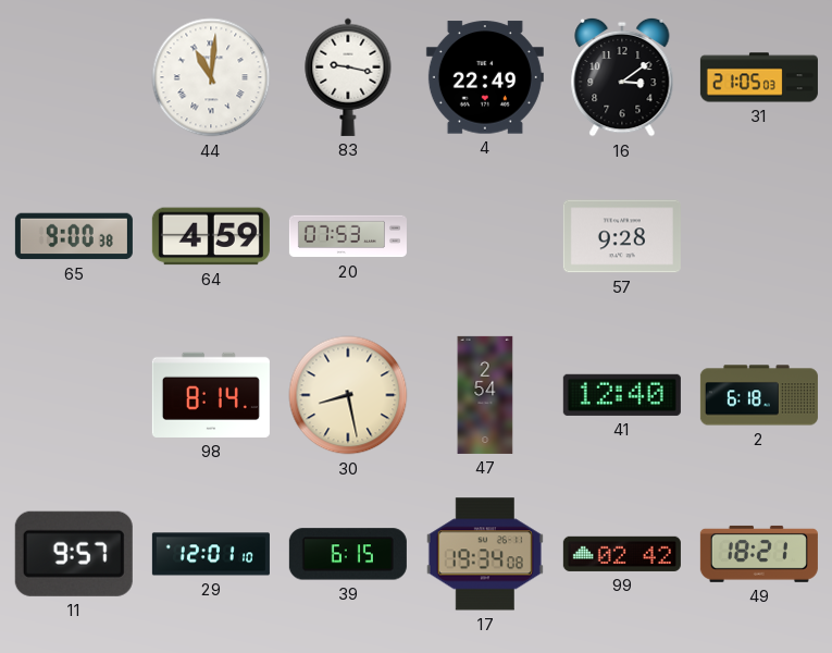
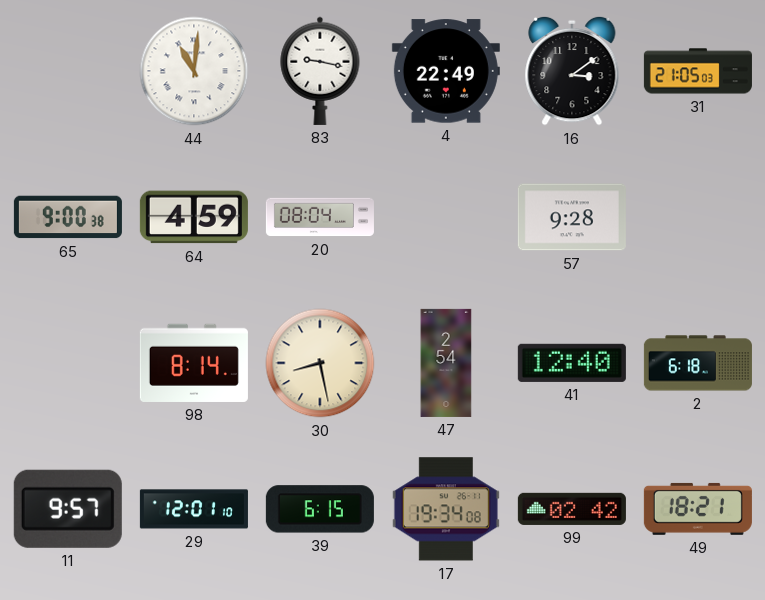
20: 07:53 -> 08:04 (320, 217)
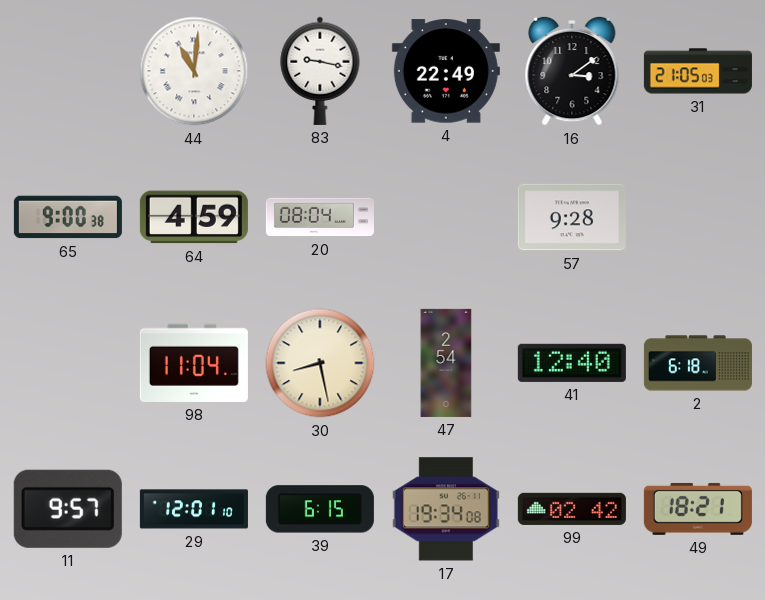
98: 8:14 -> 11:04 (194, 363)
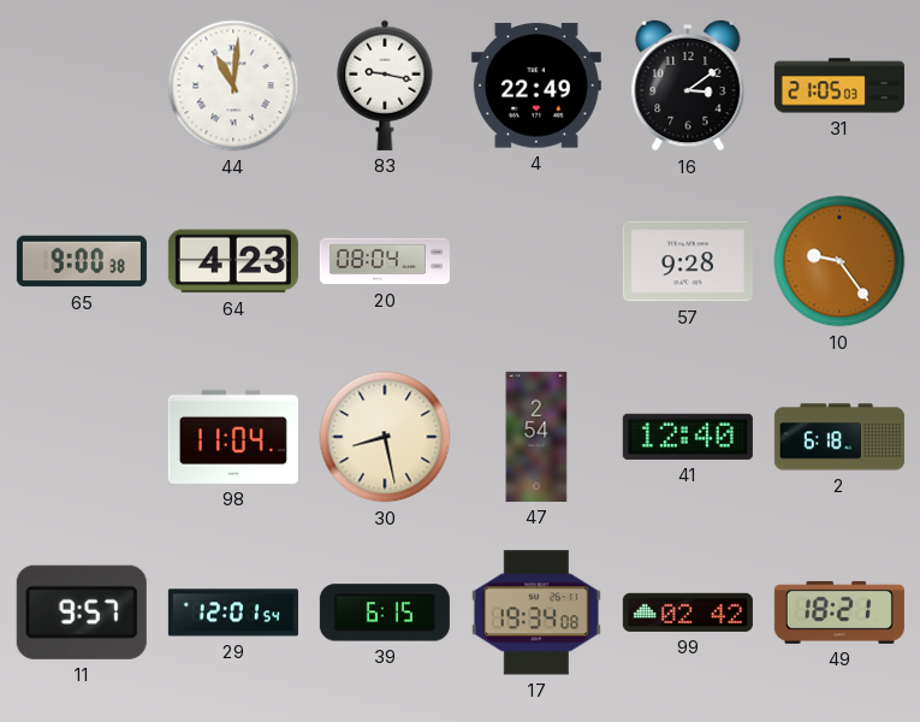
64: 4:59 -> 4:23 (233, 261)
10: none -> 9:24 (839, 261)
29: 12:01:10 -> 12:01:54 (233, 612)
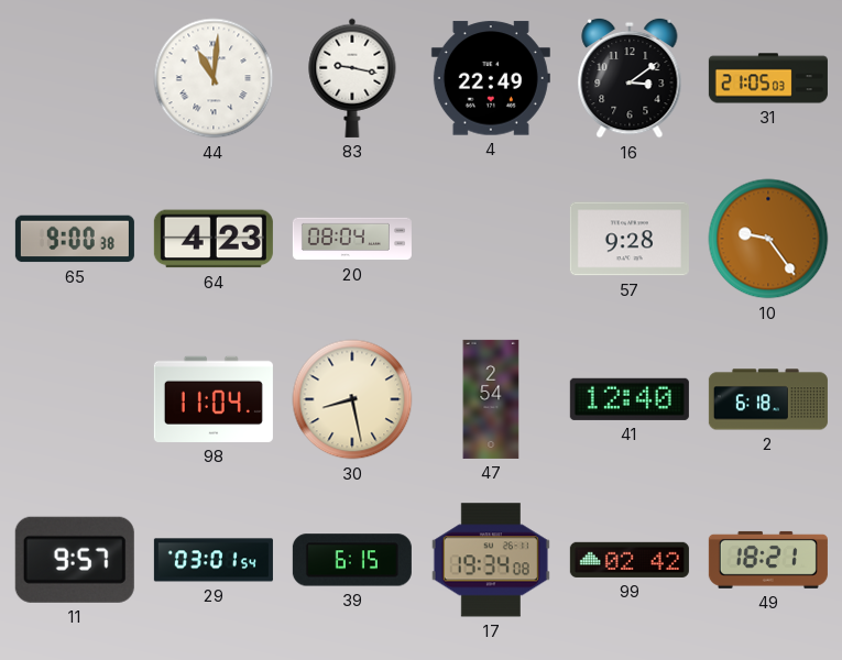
29: 12:01 -> 03:01 (214, 560)
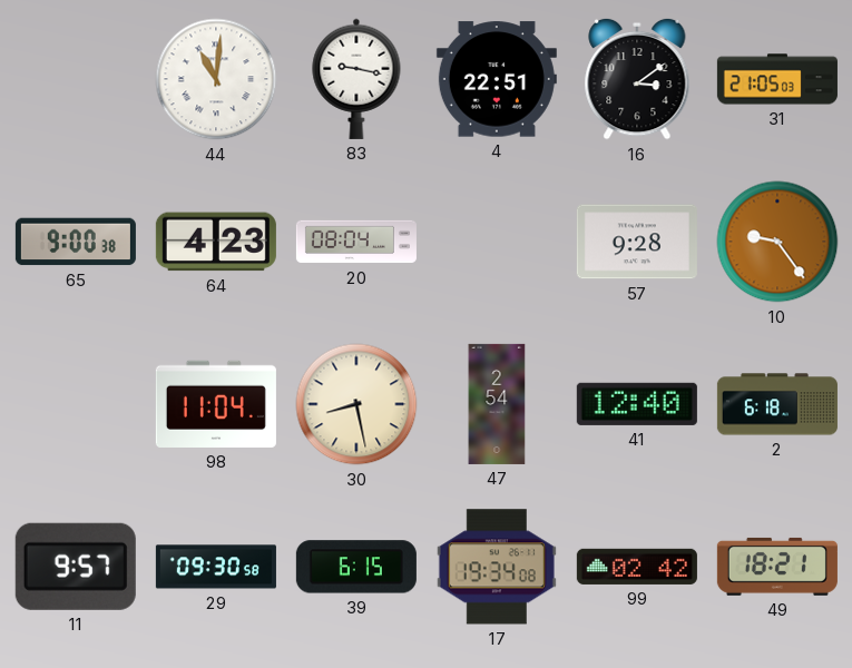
4: 22:49 -> 22:51 (497, 79)
29: 03:01 -> 09:30 (216, 567)
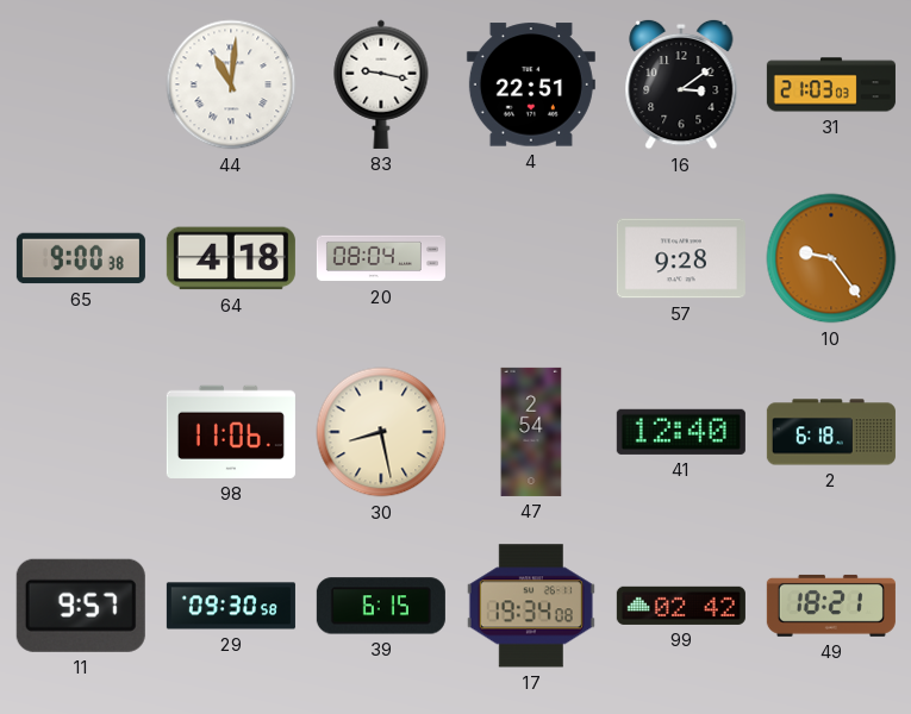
31: 21:05 -> 21:03 (831, 84)
64: 4:23 -> 4:18 (231, 258)
98: 11:04 -> 11:06 (231, 432)
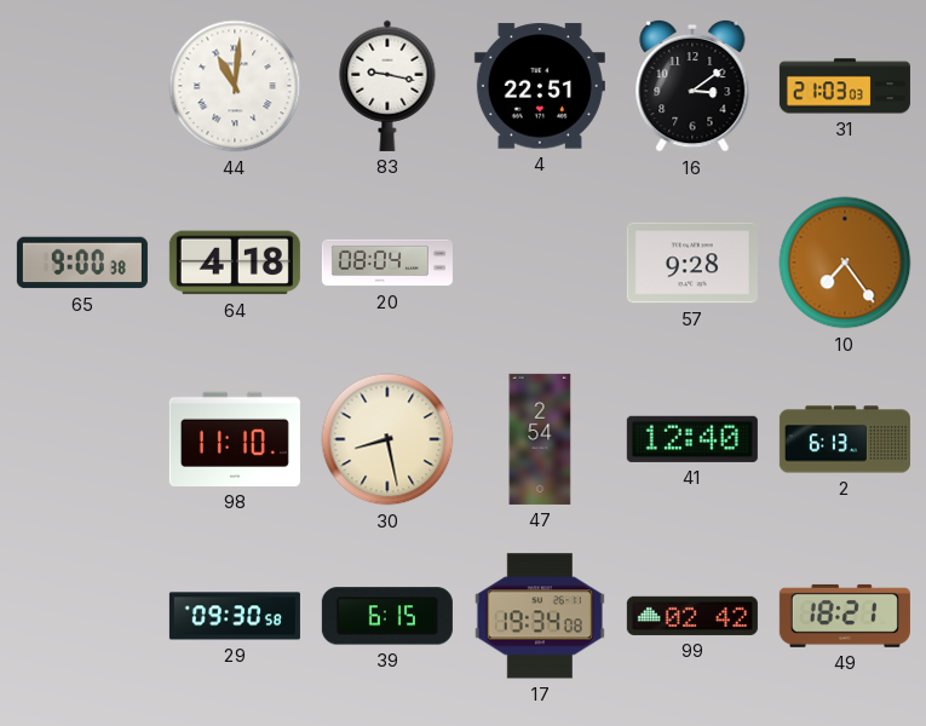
10: 9:24 -> 7:24 (845, 263)
98: 11:06 -> 11:10 (235, 439)
2: 6:18 -> 6:13 (845, 439)
11: 9:57 -> none (81, 606)
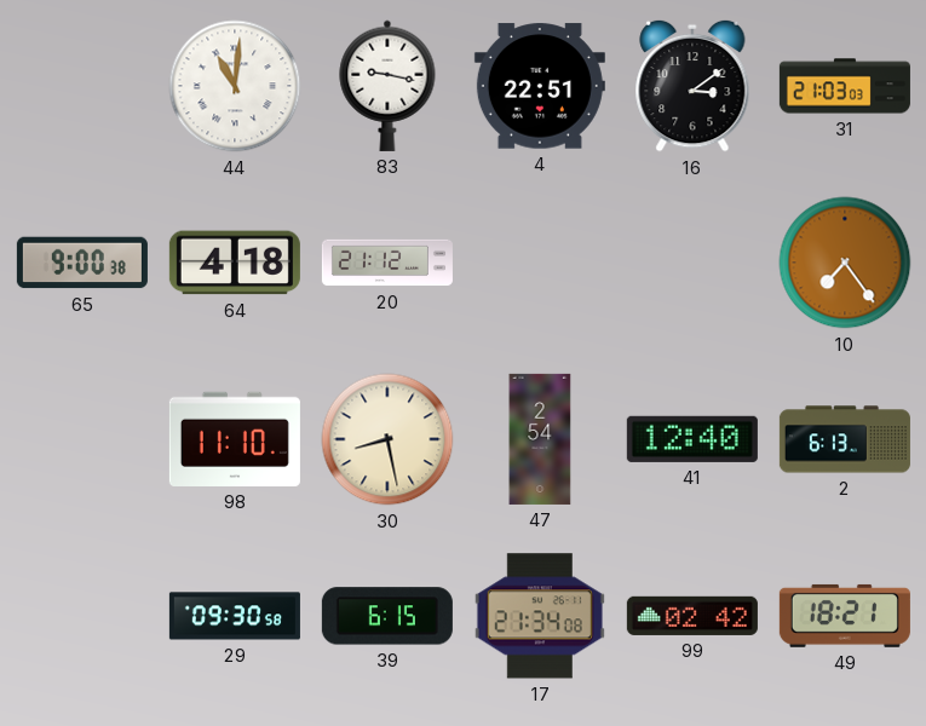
20: 08:04 -> 21:12 (387, 263)
57: 9:28 -> none (692, 263)
17: 19:34 -> 21:34 (540, 616)
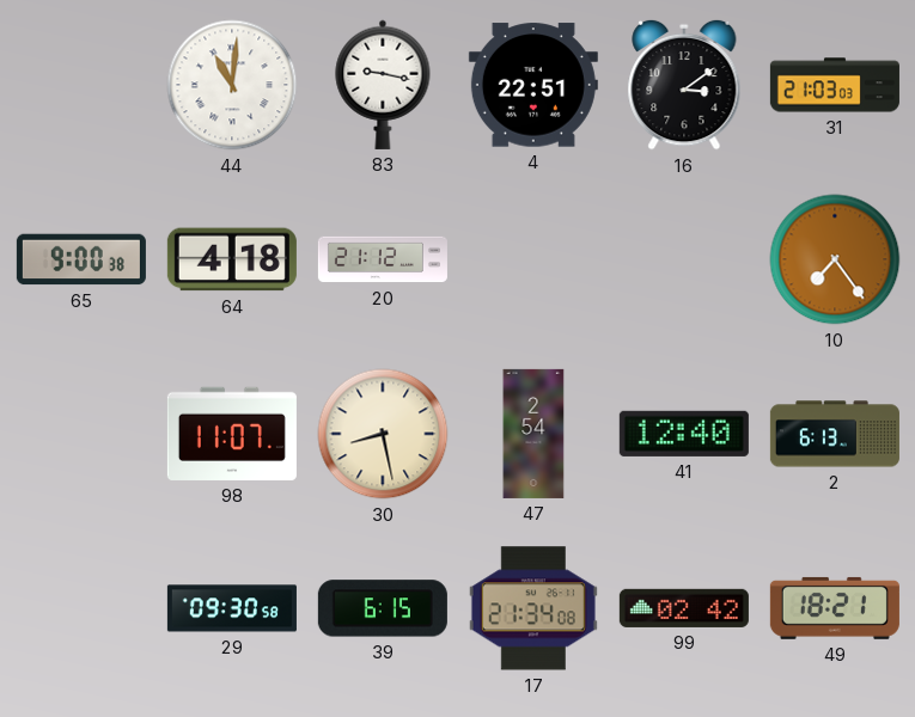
98: 11:10 -> 11:07 (232, 434)
